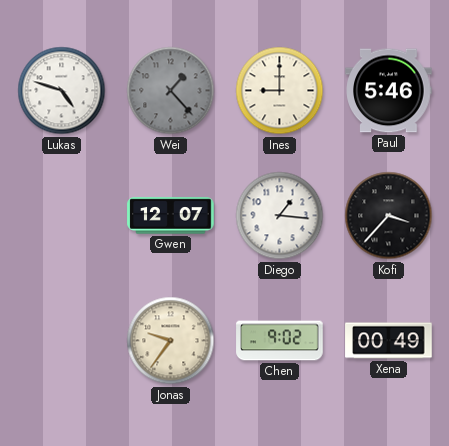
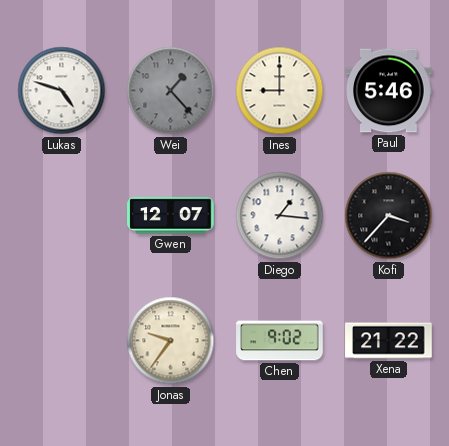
Xena: 00:49 -> 21:22 (389, 341)
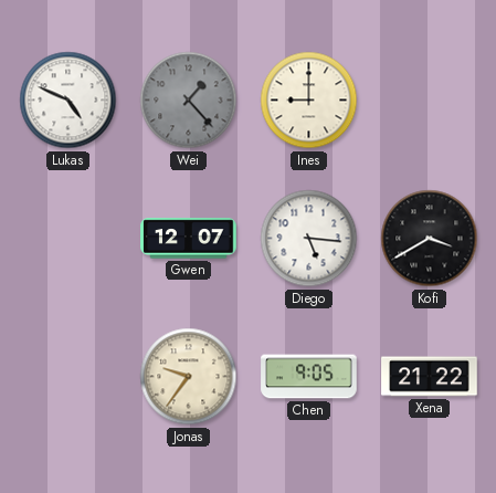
Lukas: 4:48 -> 4:49 (68, 101)
Paul: 5:46 -> none (389, 91)
Diego: 1:16 -> 5:16 (309, 239)
Kofi: 3:37 -> 3:40 (430, 239)
Chen: 9:02 -> 9:05 (309, 377)
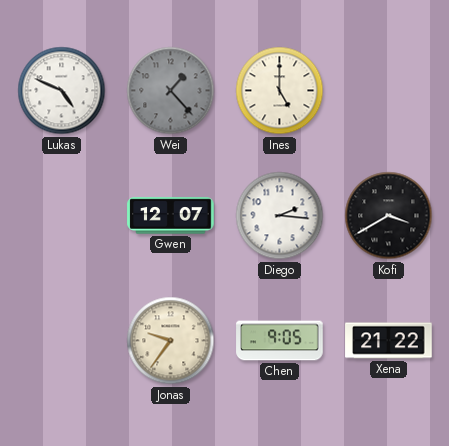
Ines: 9:00 -> 5:00 (280, 91)
Diego: 5:16 -> 2:16 (280, 216)
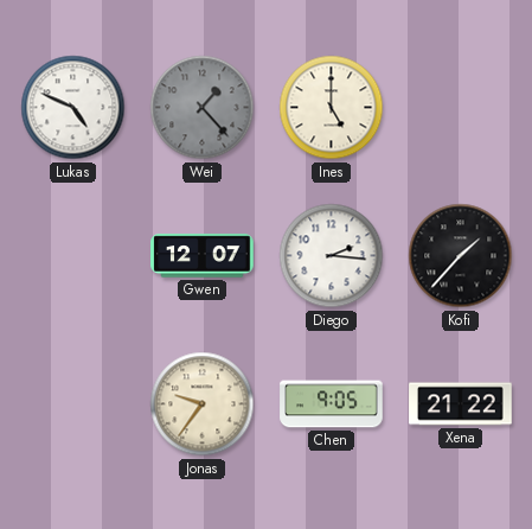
Kofi: 3:40 -> 1:37 (461, 256)
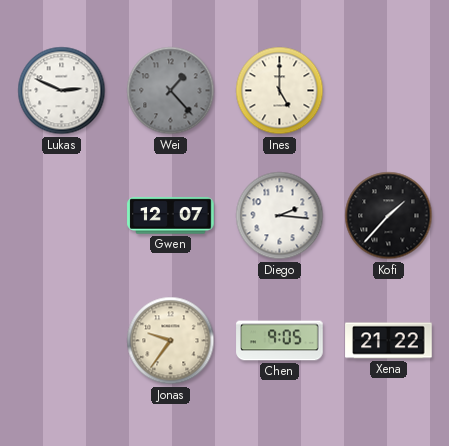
Lukas: 4:49 -> 2:49 (62, 91)
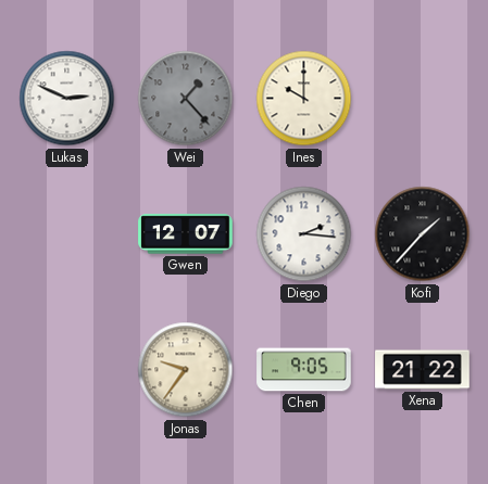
Ines: 5:00 -> 10:00 (304, 99)
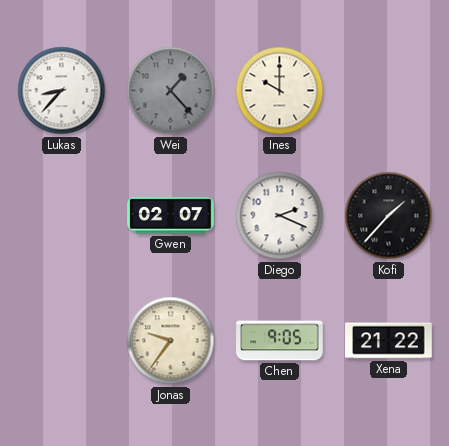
Lukas: 2:49 -> 8:37 (62, 91)
Gwen: 12:07 -> 02:07 (171, 216)
Diego: 2:16 -> 2:19 (280, 216)
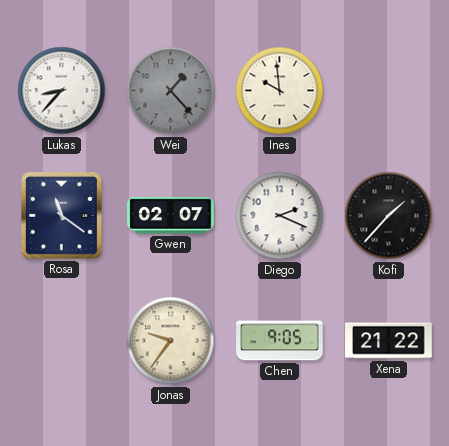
Ines: 10:00 -> 9:59 (280, 91)
Rosa: none -> 11:21 (61, 215)
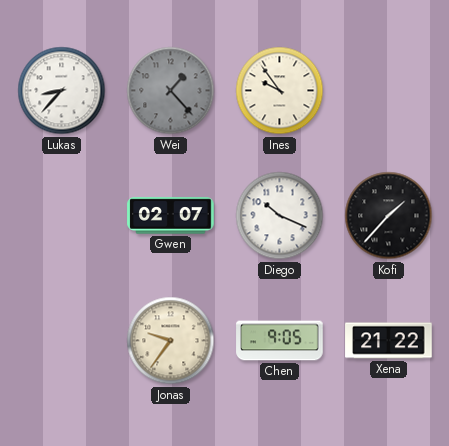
Ines: 9:59 -> 9:54 (280, 91)
Rosa: 11:21 -> none (61, 215)
Diego: 2:19 -> 10:19 (280, 216)
